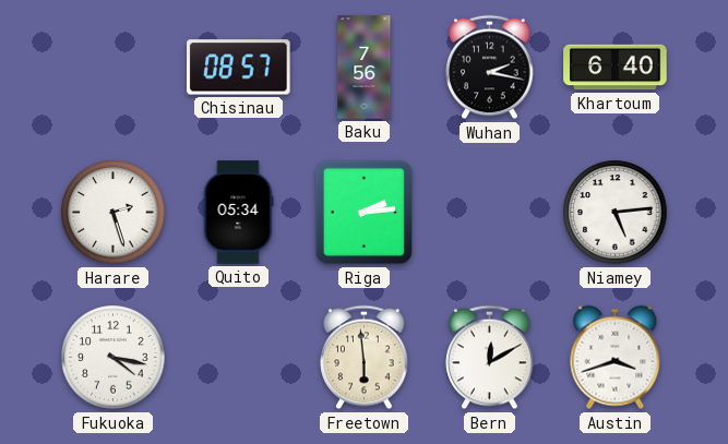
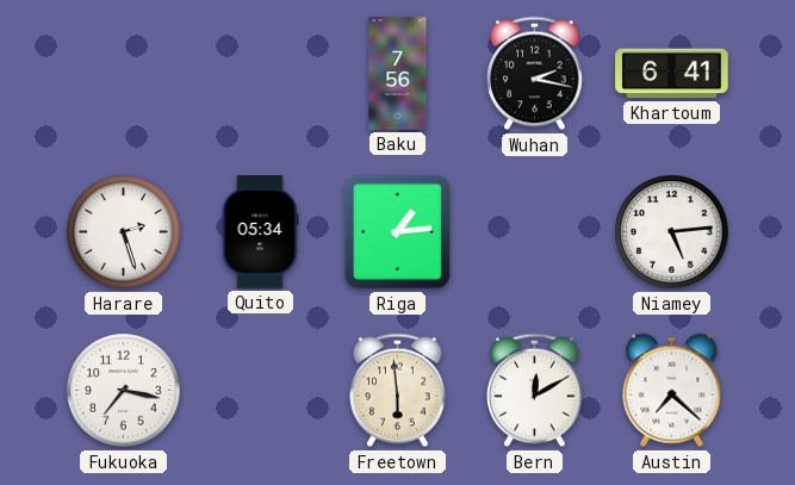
Chisinau: 08:57 -> none (239, 68)
Khartoum: 6:40 -> 6:41 (672, 74)
Riga: 2:14 -> 1:14 (398, 232)
Fukuoka: 4:17 -> 7:17 (124, 391)
Austin: 3:42 -> 7:22 (672, 391)
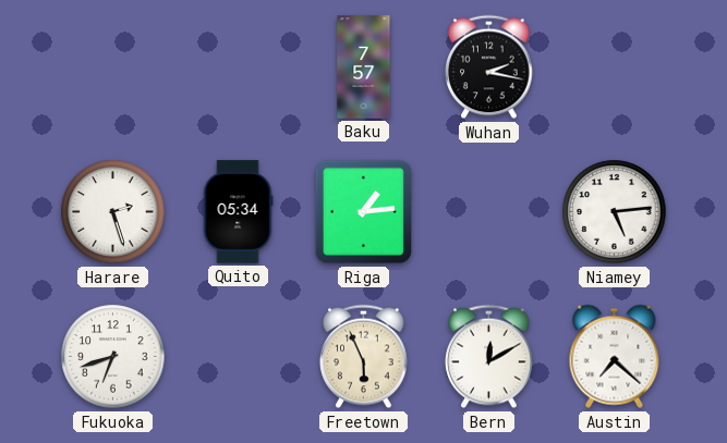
Baku: 7:56 -> 7:57 (364, 67)
Khartoum: 6:41 -> none (672, 74)
Fukuoka: 7:17 -> 6:42 (113, 357)
Freetown: 5:59 -> 5:56 (364, 357)
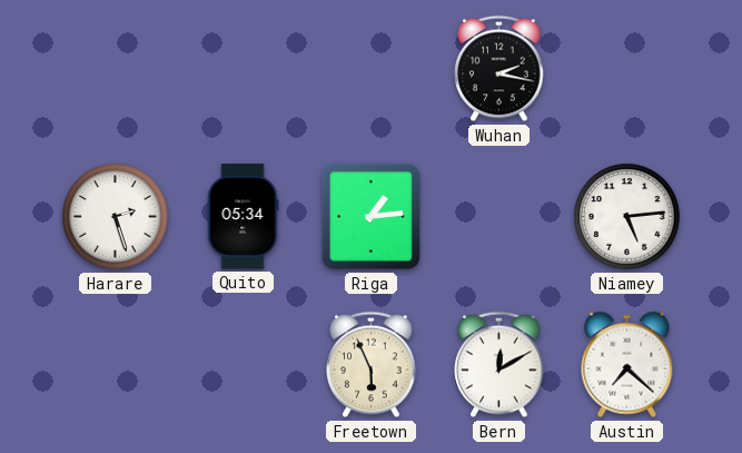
Baku: 7:57 -> none (364, 67)
Fukuoka: 6:42 -> none (113, 357)
